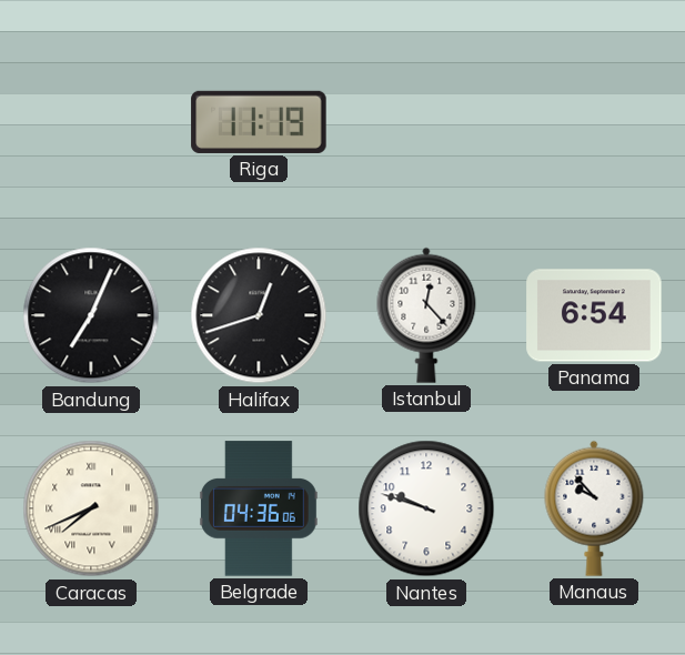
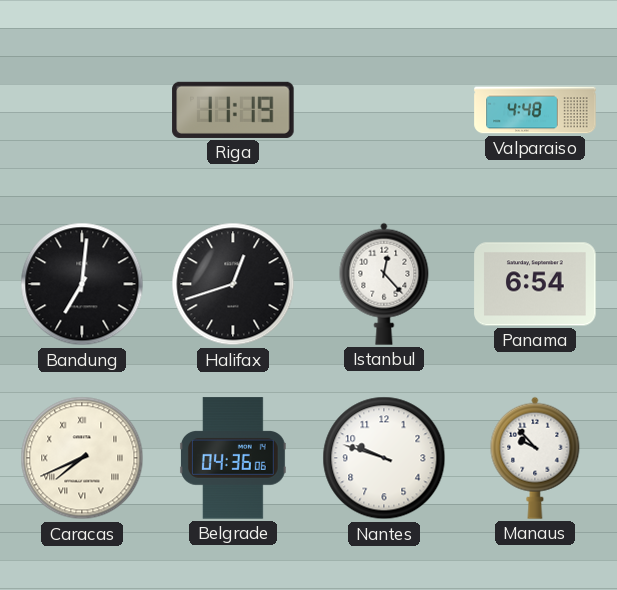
Valparaiso: none -> 4:48 (535, 110)
Bandung: 7:04 -> 7:01 (82, 284)
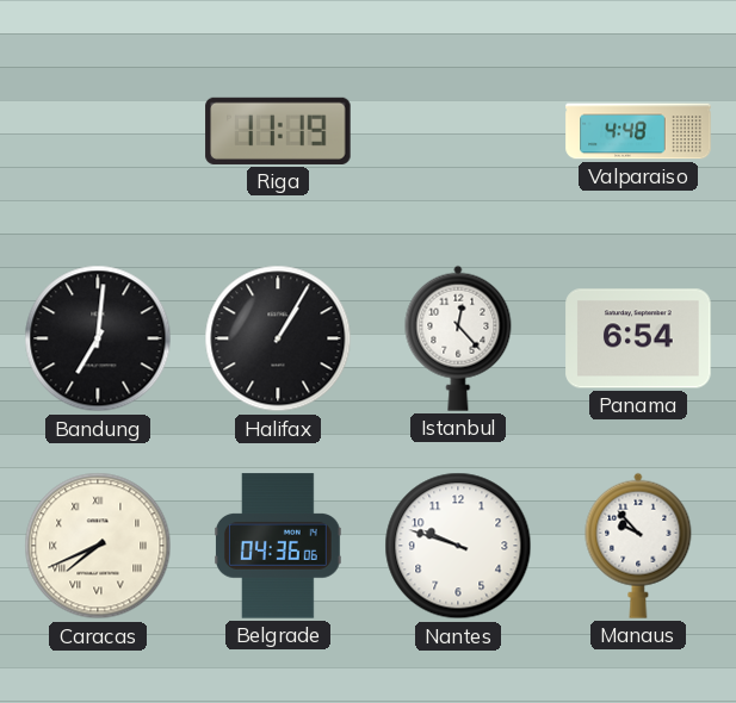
Halifax: 12:42 -> 1:05 (278, 338)
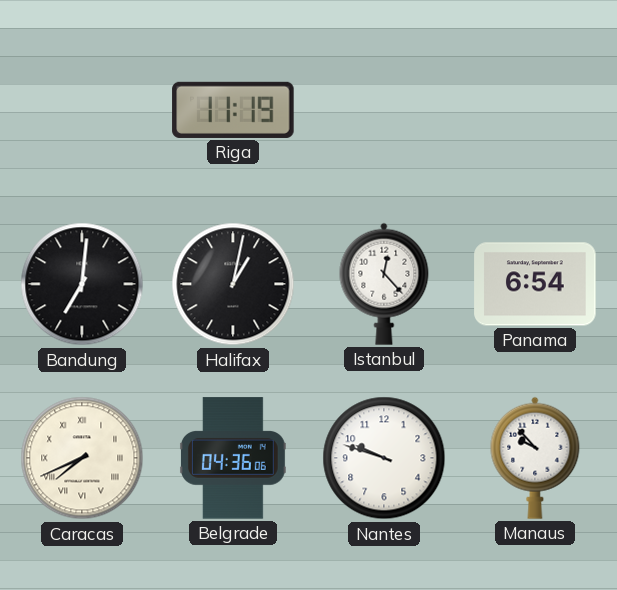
Valparaiso: 4:48 -> none (638, 131)
Halifax: 1:05 -> 1:02 (233, 284)
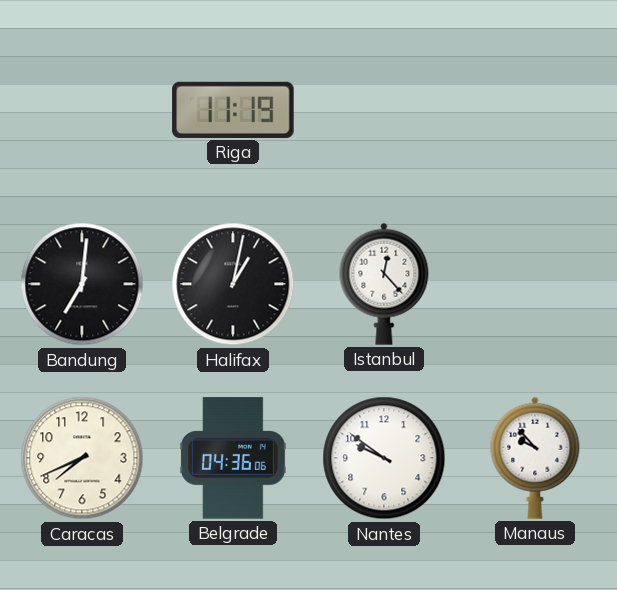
Panama: 6:54 -> none (535, 284)
Caracas numerals: Roman -> Arabic (82, 458)
Nantes: 9:48 -> 9:51 (384, 458)
